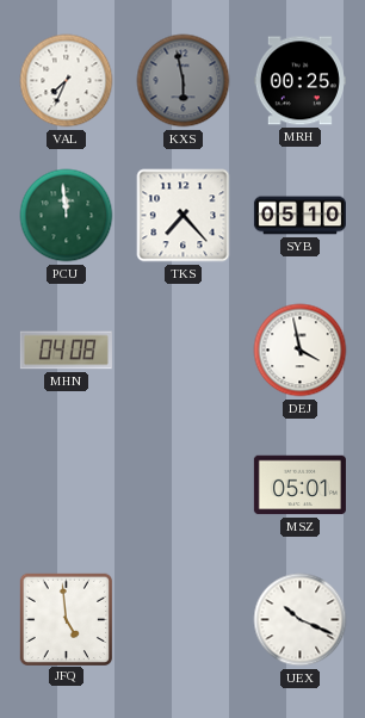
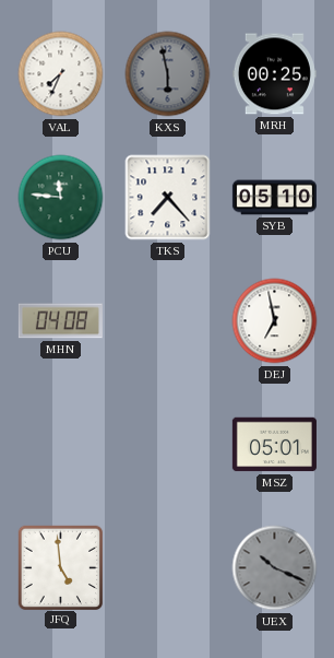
PCU: 11:59 -> 11:46 (61, 198)
DEJ: 3:58 -> 6:58 (275, 321)
UEX dial: white -> grey (275, 568)
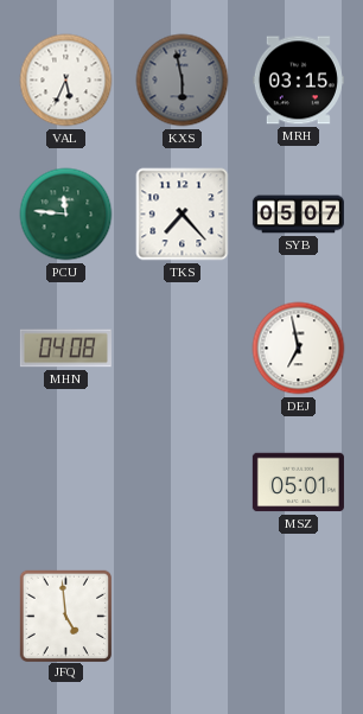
VAL: 7:34 -> 5:34 (66, 81)
MRH: 00:25 -> 03:15 (298, 81)
SYB: 05:10 -> 05:07 (298, 215)
UEX: 10:19 -> none (275, 568)
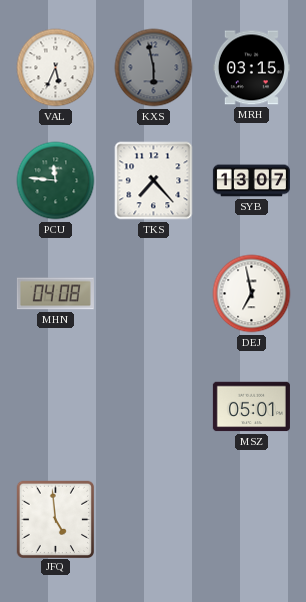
SYB: 05:07 -> 13:07 (251, 181)
